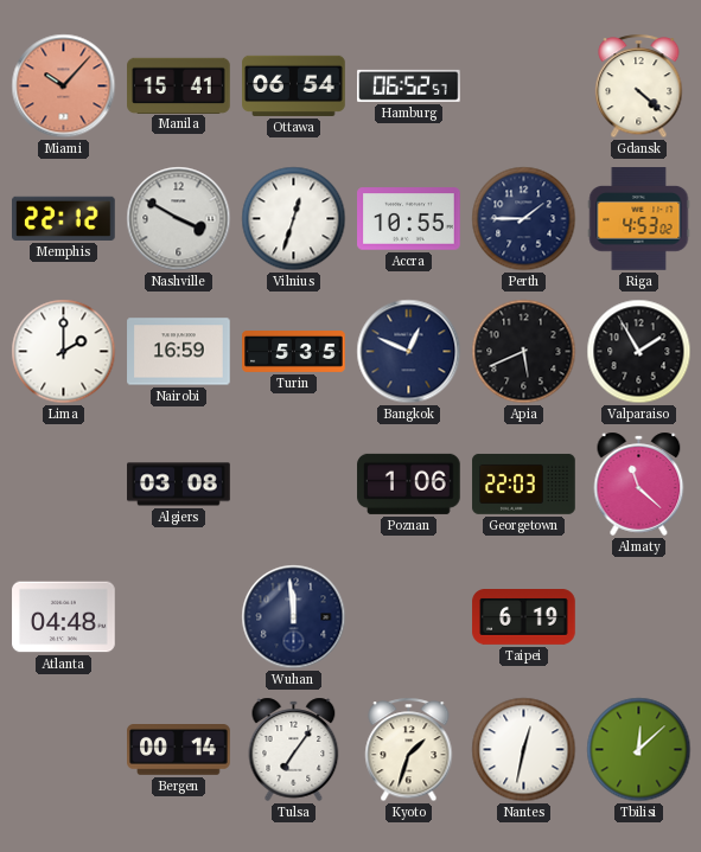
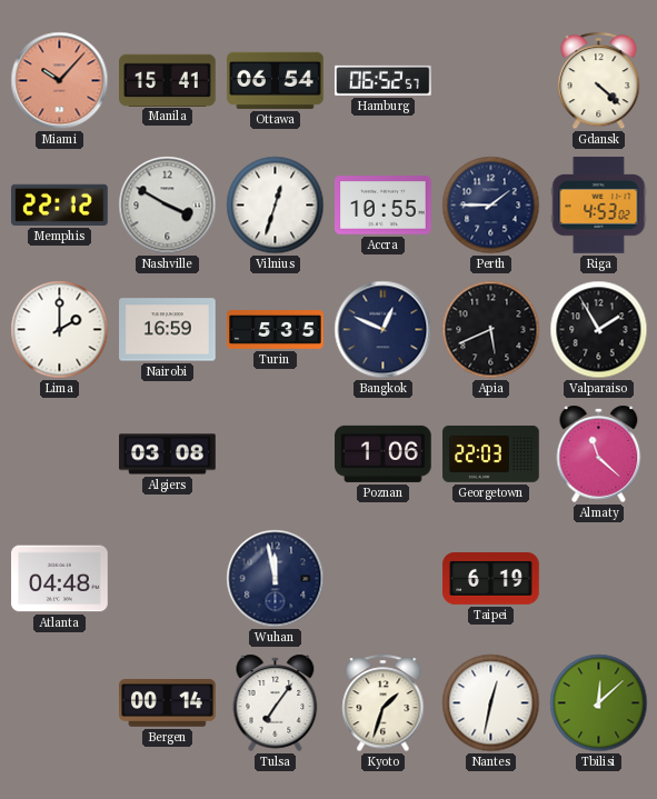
Wuhan: 11:59 -> 11:58 (276, 579)
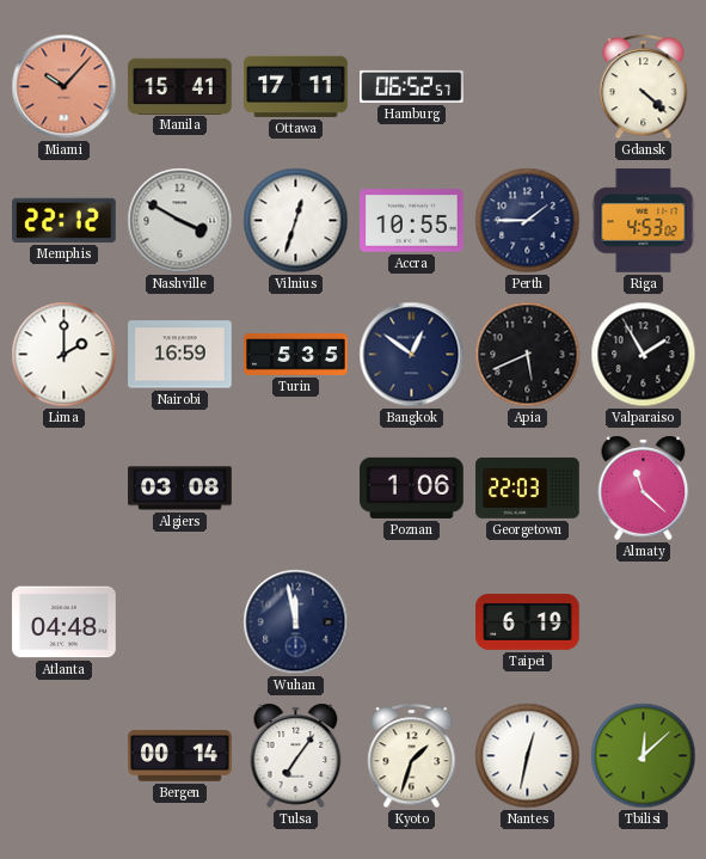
Ottawa: 06:54 -> 17:11 (296, 86)
Bangkok: 12:49 -> 12:51 (412, 355)
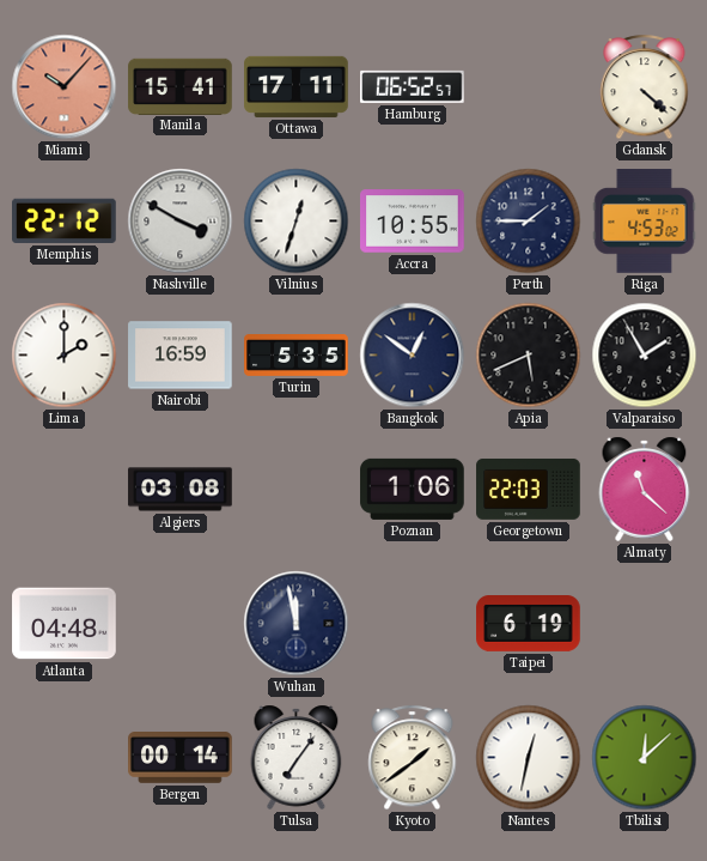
Kyoto: 1:33 -> 1:39 (413, 758)
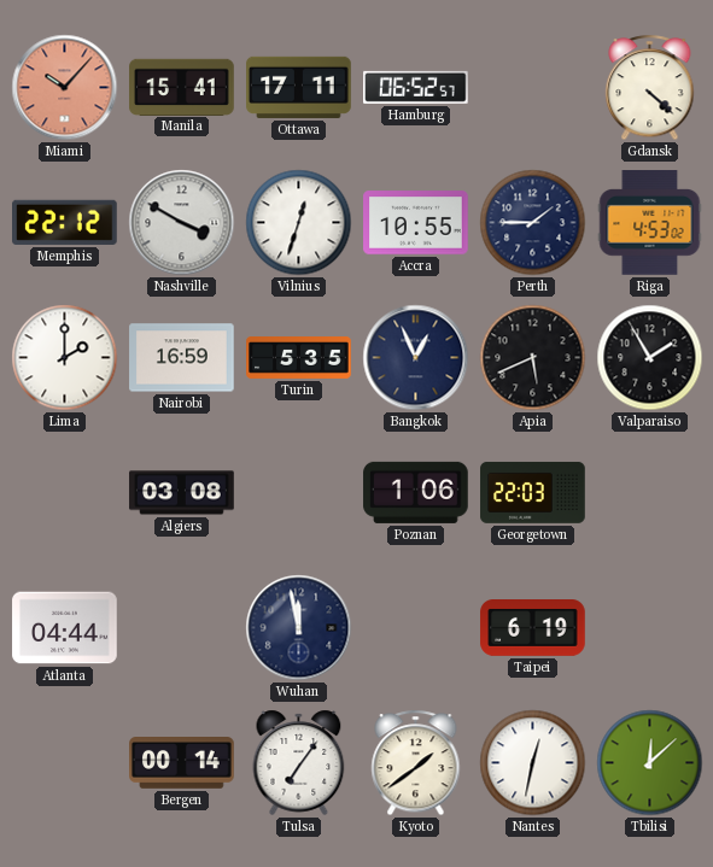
Bangkok: 12:51 -> 12:56 (416, 358)
Almaty: 11:22 -> none (645, 489)
Atlanta: 04:48 -> 04:44 (65, 628)
